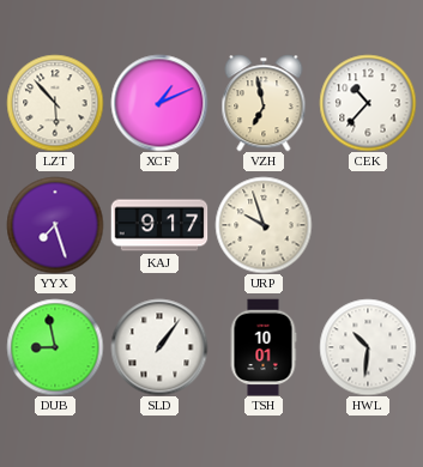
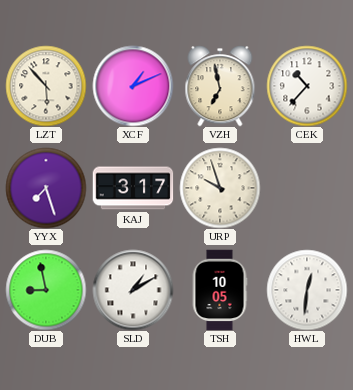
KAJ: 9:17 -> 3:17 (133, 188)
SLD: 1:06 -> 1:10 (133, 290)
TSH: 10:01 -> 10:05 (220, 290)
HWL: 10:31 -> 12:31 (307, 290)
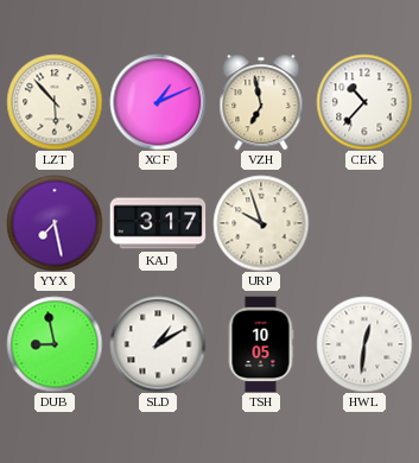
YYX: 7:27 -> 7:28 (55, 223)
